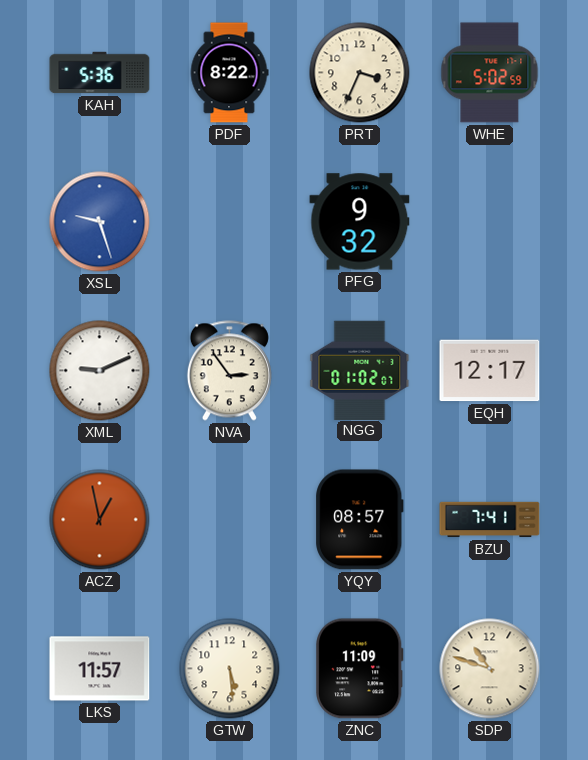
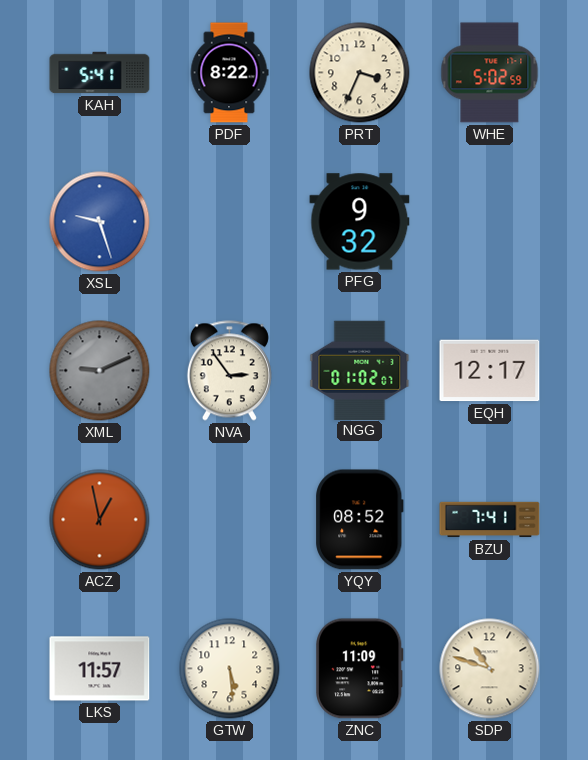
KAH: 5:36 -> 5:41 (100, 73)
XML dial: white -> grey (100, 371)
YQY: 08:57 -> 08:52 (360, 520)
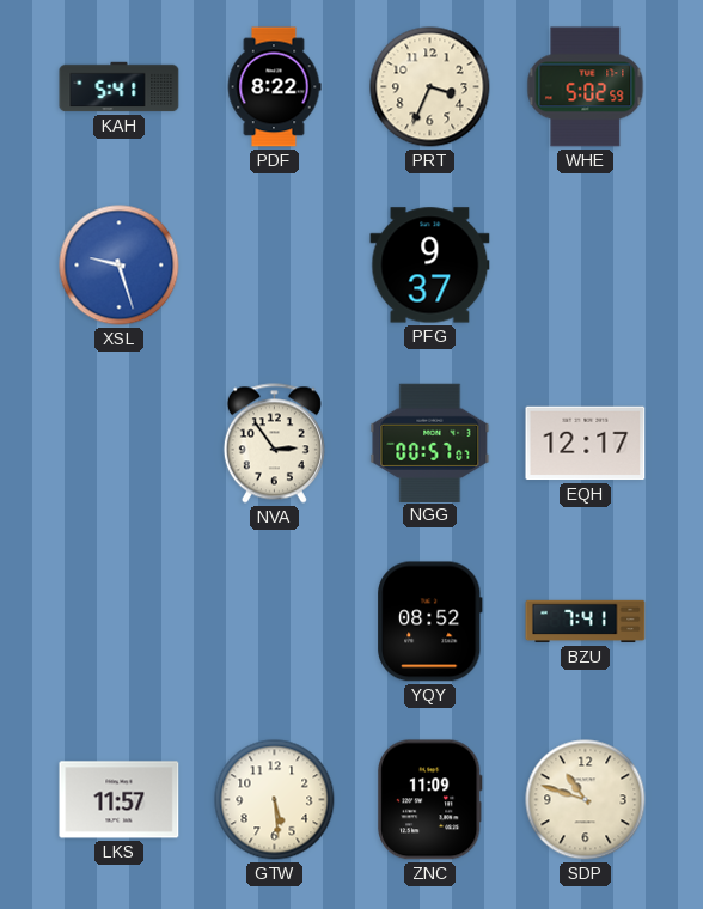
PFG: 9:32 -> 9:37 (430, 266)
XML: 9:11 -> none (100, 371)
NGG: 01:02 -> 00:57 (430, 443)
ACZ: 12:58 -> none (100, 520)
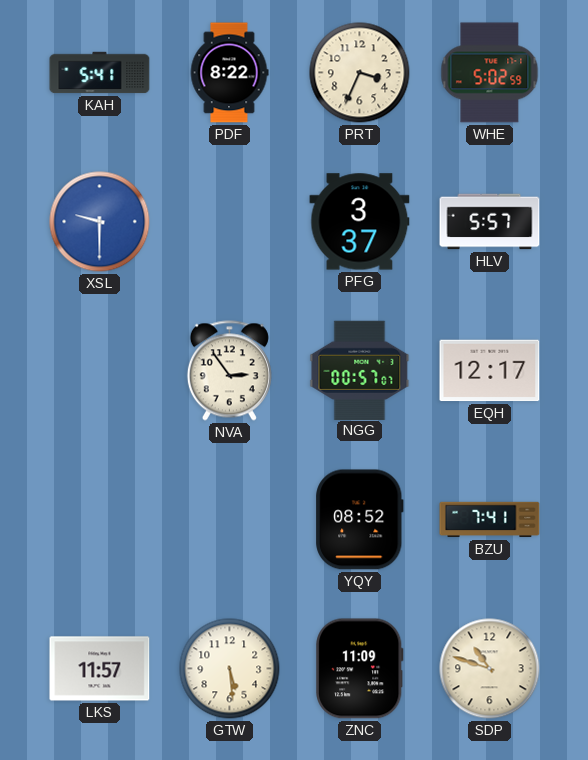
XSL: 9:27 -> 9:30 (100, 222)
PFG: 9:37 -> 3:37 (360, 222)
HLV: none -> 5:57 (490, 222)
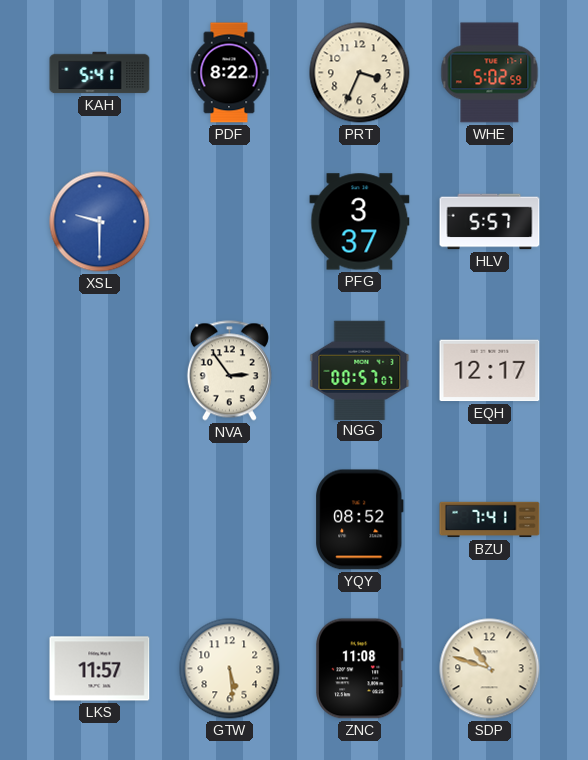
ZNC: 11:09 -> 11:08 (360, 669)
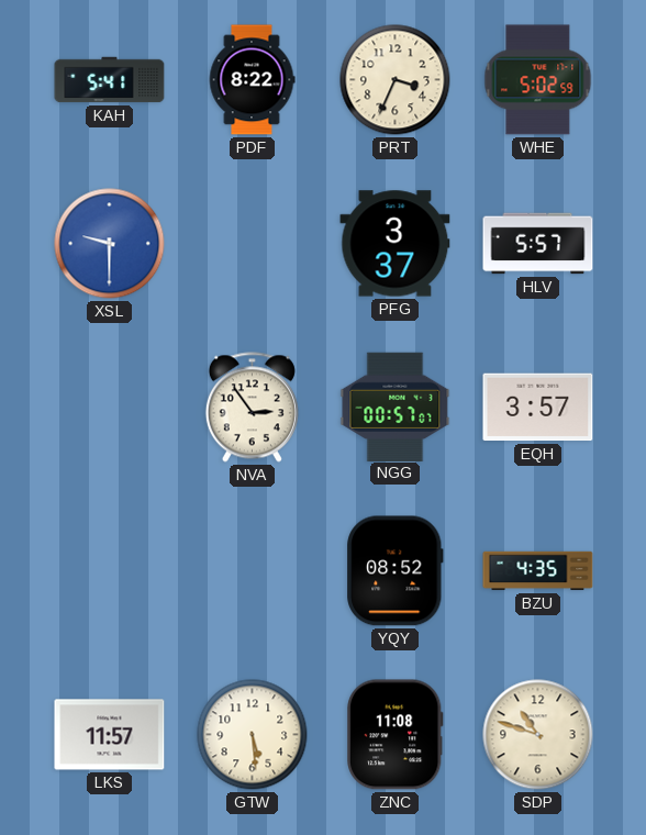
EQH: 12:17 -> 3:57 (538, 408)
BZU: 7:41 -> 4:35 (538, 571)
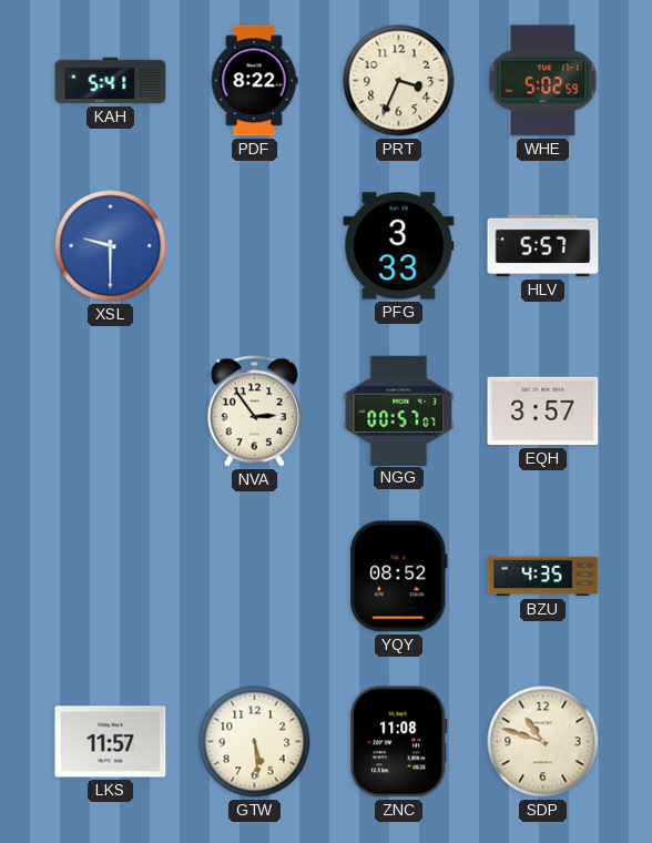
PFG: 3:37 -> 3:33 (399, 246)
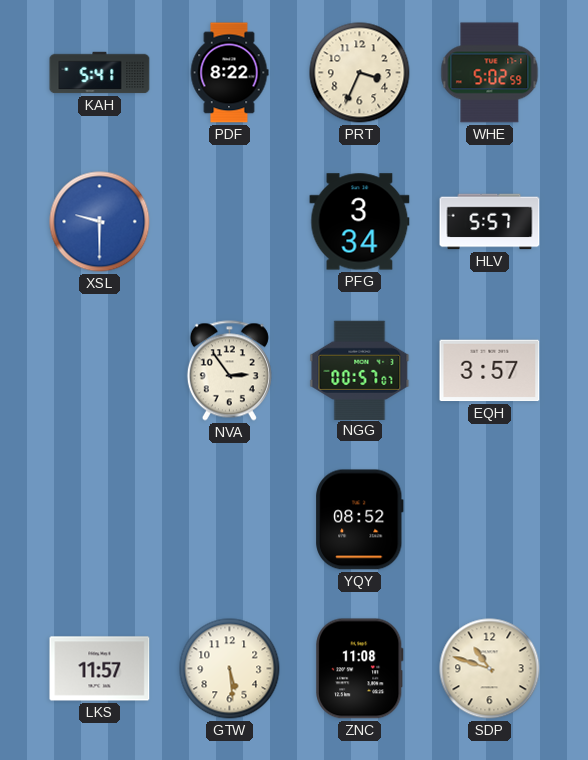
PFG: 3:33 -> 3:34 (360, 222)
BZU: 4:35 -> none (543, 577)
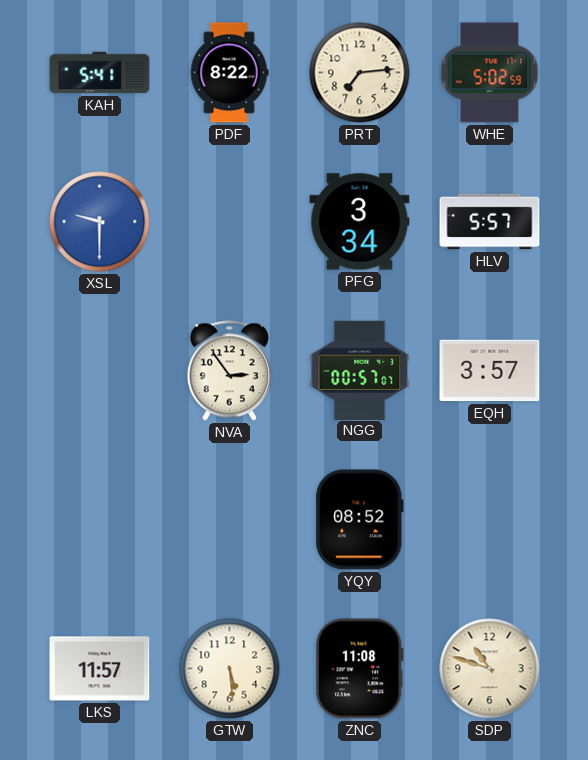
PRT: 3:34 -> 7:14 (360, 73)
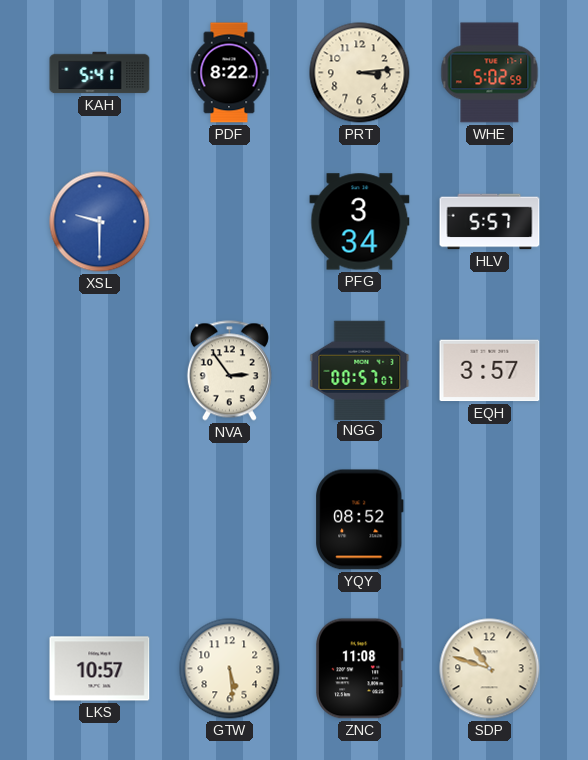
PRT: 7:14 -> 3:14 (360, 73)
LKS: 11:57 -> 10:57 (100, 669)
